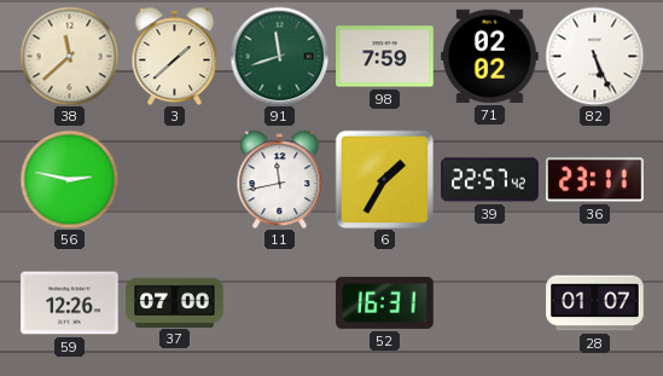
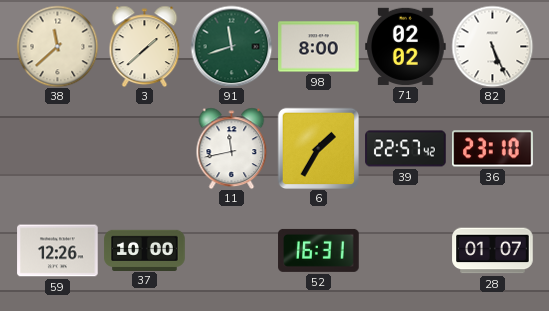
98: 7:59 -> 8:00 (319, 47)
56: 2:47 -> none (69, 179)
36: 23:11 -> 23:10 (493, 149)
37: 07:00 -> 10:00 (145, 250)
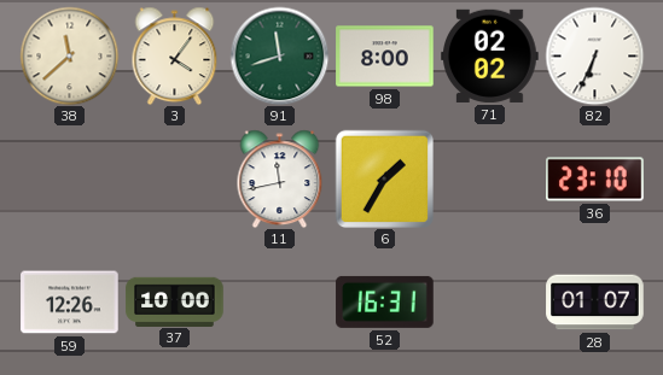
3: 1:38 -> 4:06 (175, 55)
82: 5:26 -> 6:34 (594, 55)
39: 22:57 -> none (406, 149)
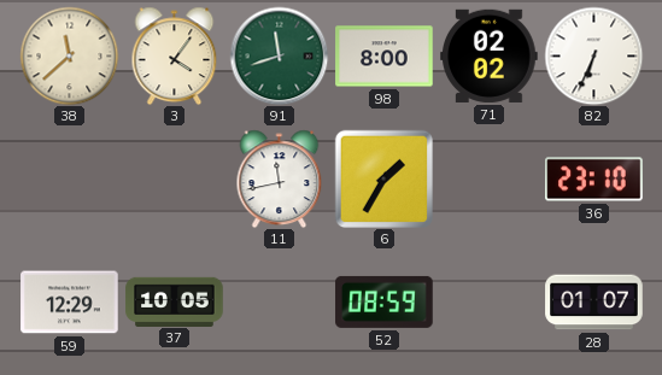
59: 12:26 -> 12:29 (70, 303)
37: 10:00 -> 10:05 (175, 301)
52: 16:31 -> 08:59 (385, 301)
